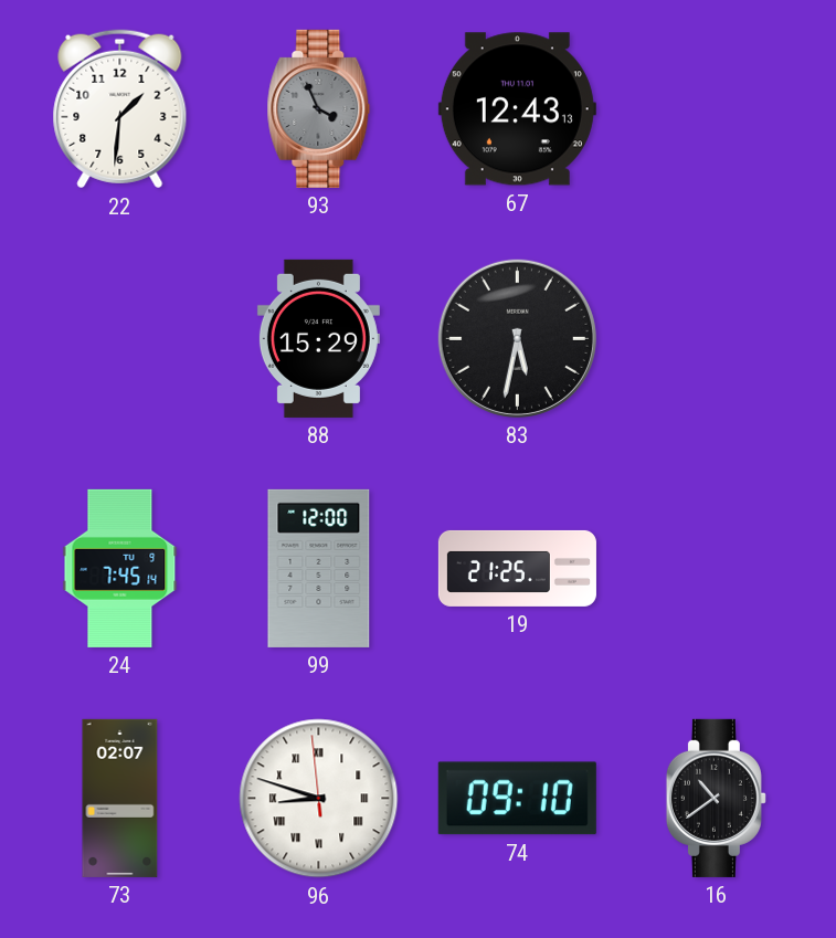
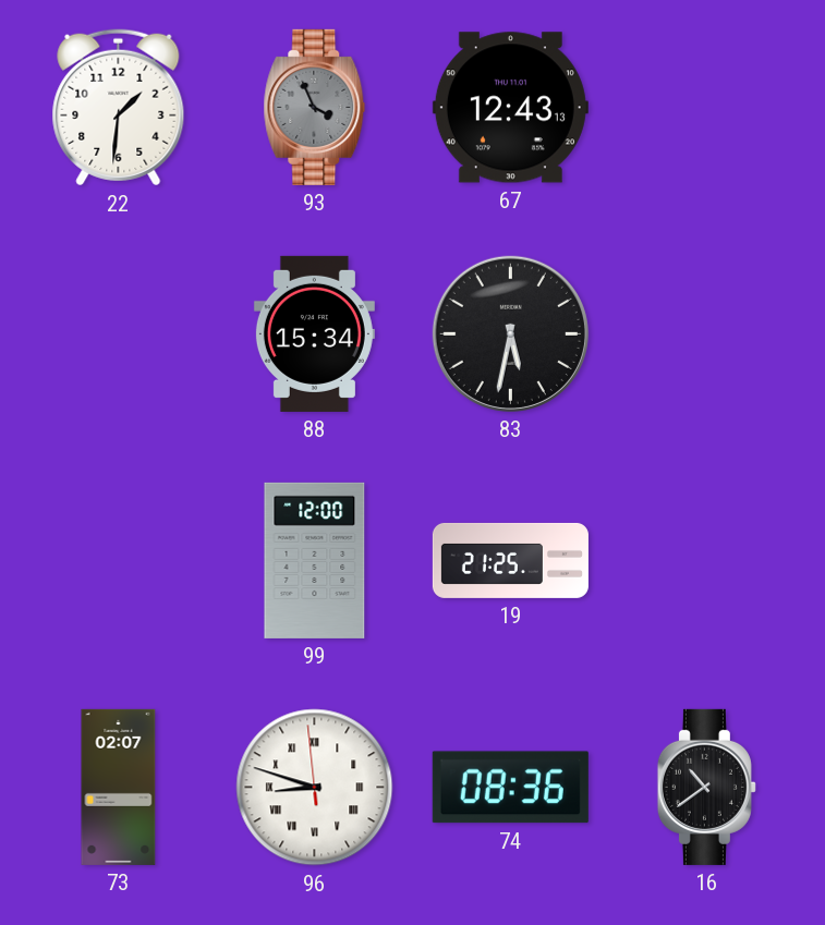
88: 15:29 -> 15:34 (314, 333)
24: 7:45 -> none (120, 568)
74: 09:10 -> 08:36 (510, 788)
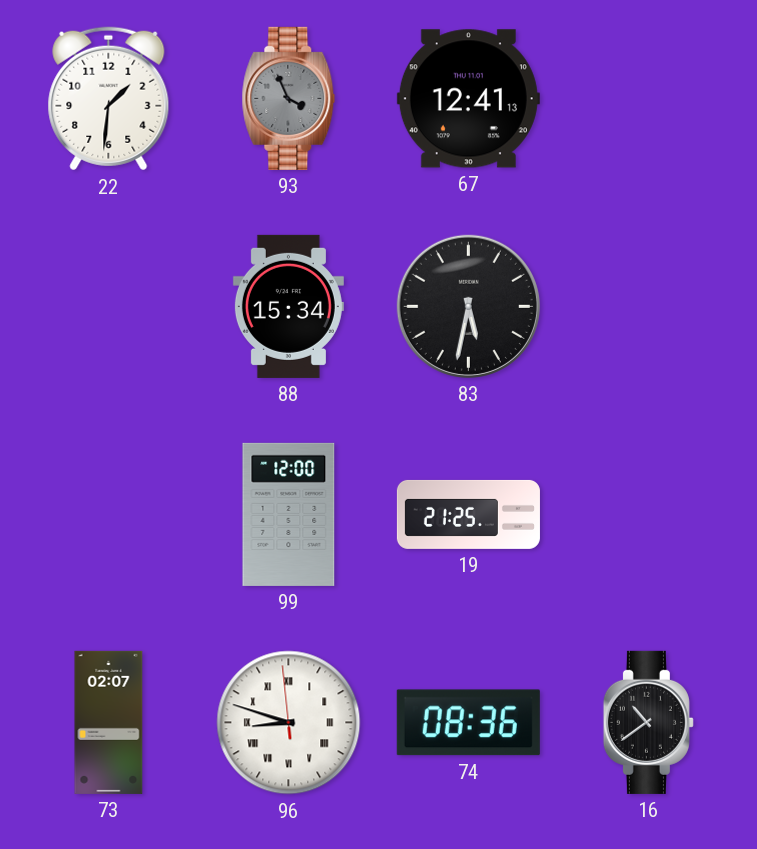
67: 12:43 -> 12:41 (468, 99)
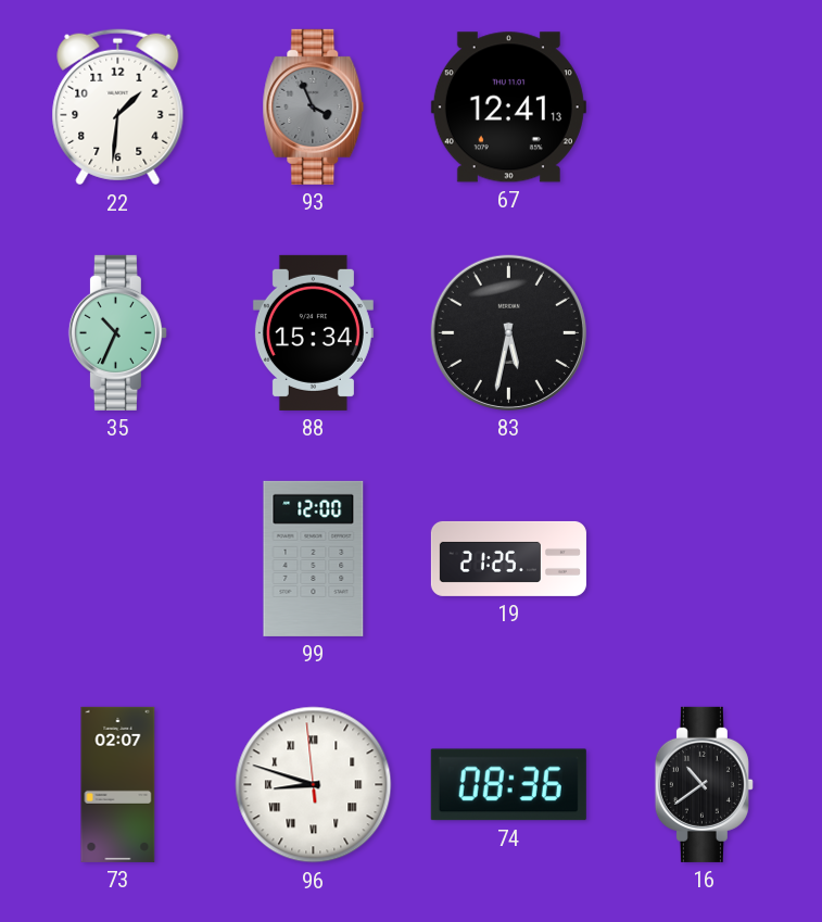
35: none -> 10:34 (117, 332)
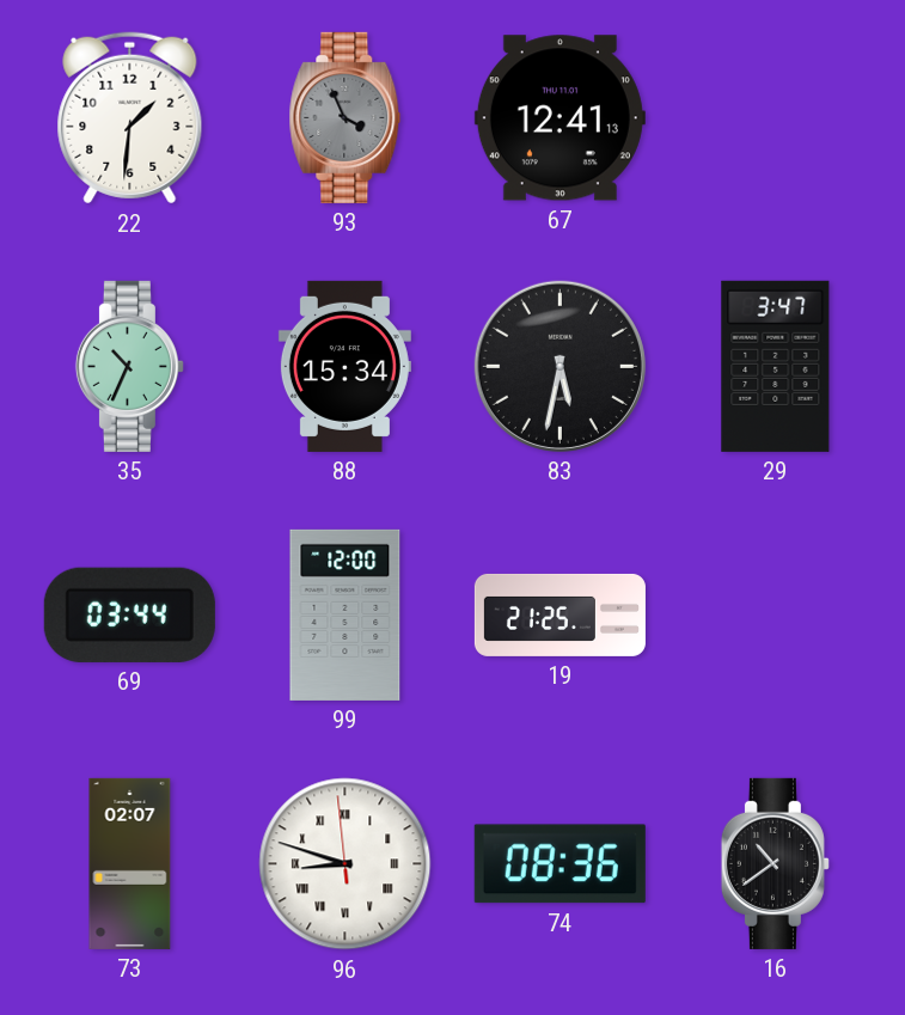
29: none -> 3:47 (776, 366)
69: none -> 03:44 (129, 614)
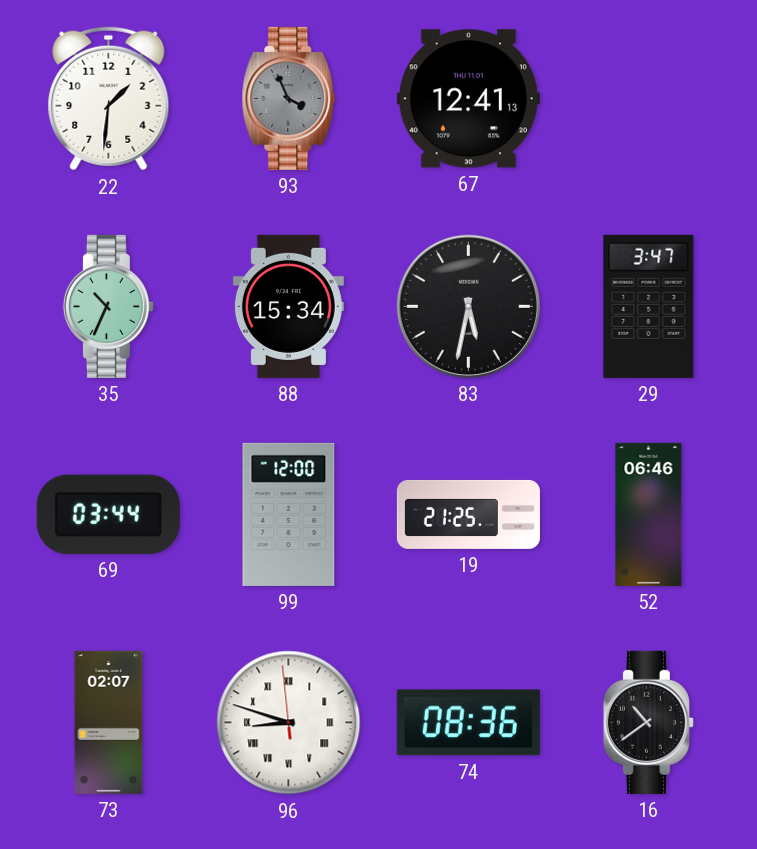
52: none -> 06:46 (649, 514)
